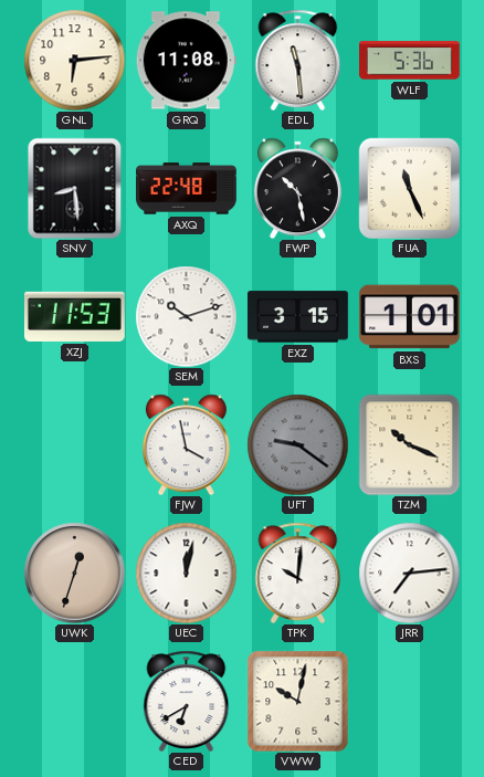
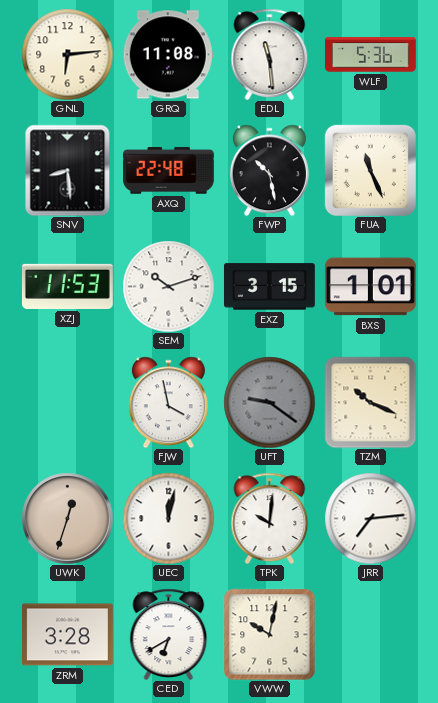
ZRM: none -> 3:28 (67, 635)
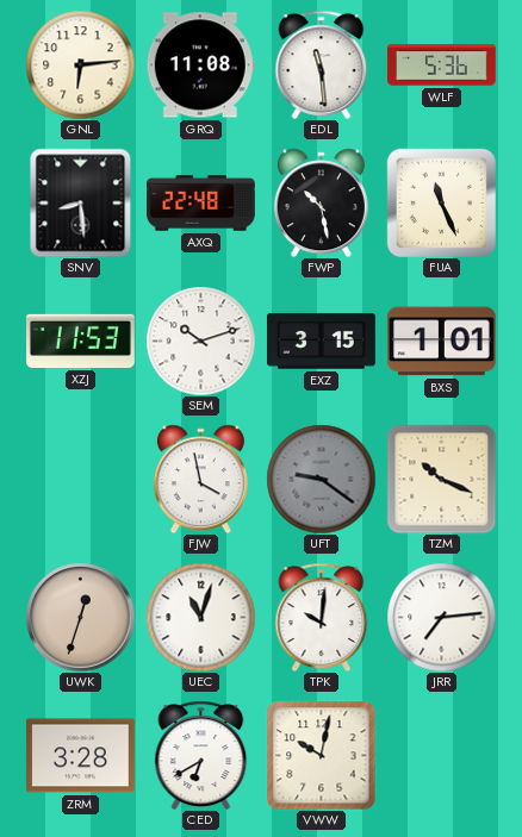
UEC: 12:02 -> 11:03 (200, 617)
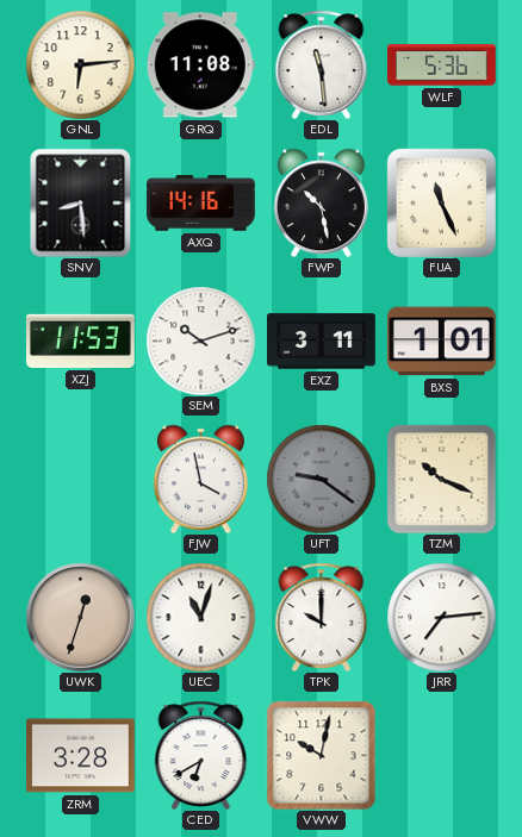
AXQ: 22:48 -> 14:16 (201, 204)
EXZ: 3:15 -> 3:11 (321, 342)
TPK: 10:01 -> 10:00 (322, 617)
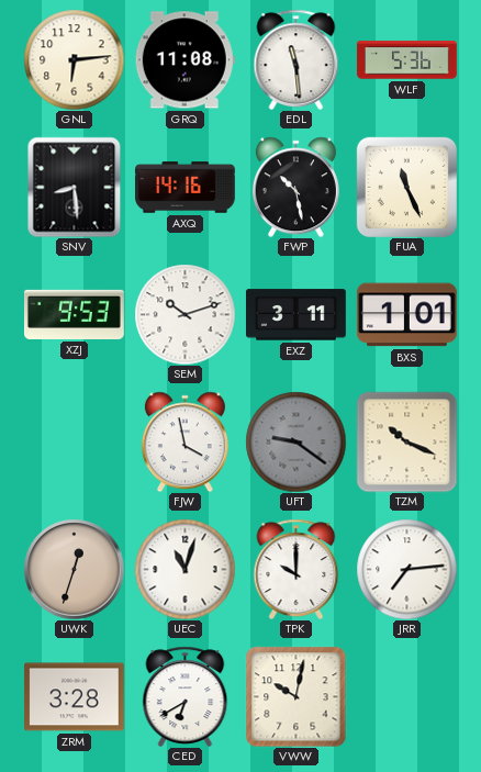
XZJ: 11:53 -> 9:53 (75, 314)
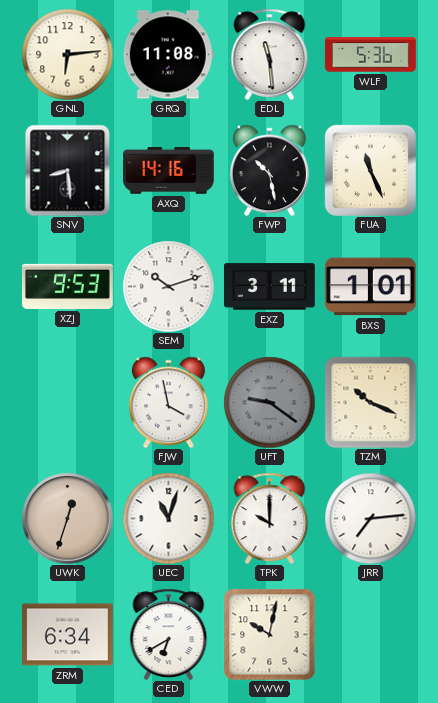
ZRM: 3:28 -> 6:34 (67, 635)
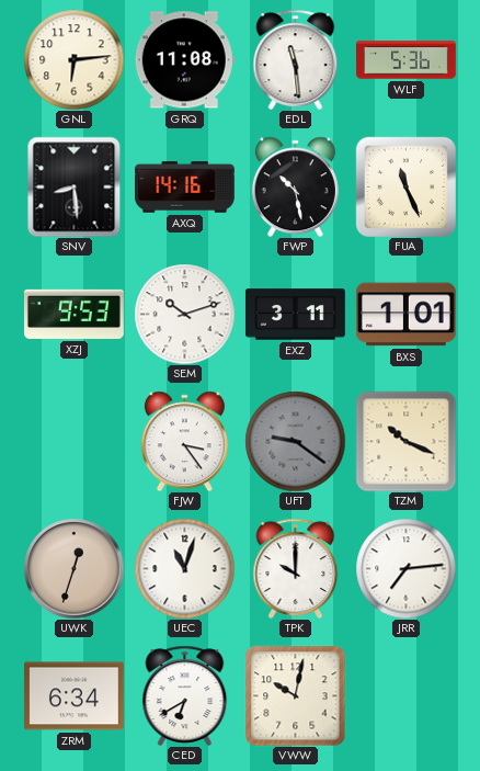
FJW: 3:58 -> 3:24 (184, 441)
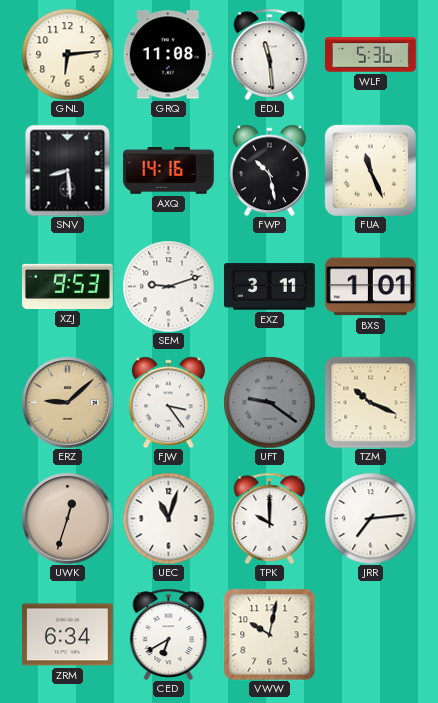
SEM: 10:12 -> 9:12 (168, 286)
ERZ: none -> 9:08 (67, 402)
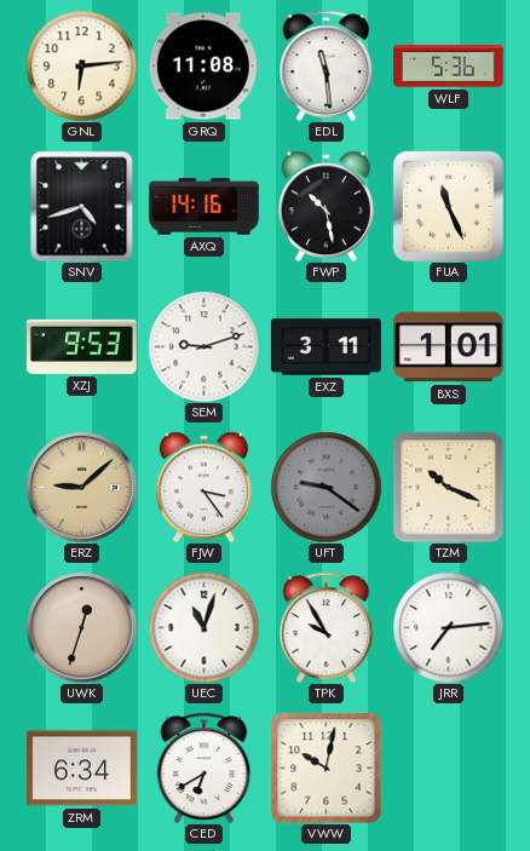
SNV: 8:29 -> 4:42 (82, 206)
TPK: 10:00 -> 9:55 (327, 627)
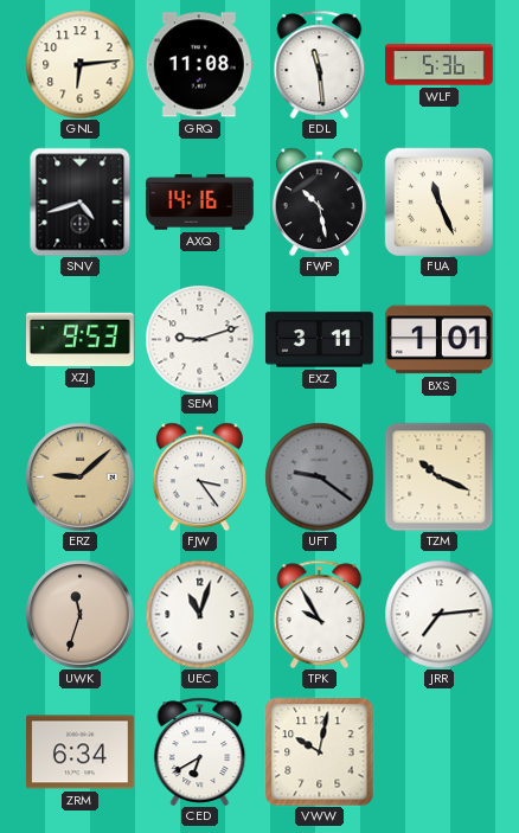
UWK: 12:33 -> 11:33 (79, 614)
